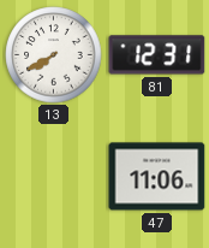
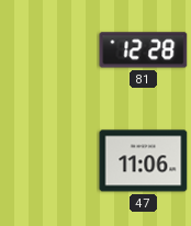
13: 7:40 -> none (54, 55)
81: 12:31 -> 12:28 (144, 50)
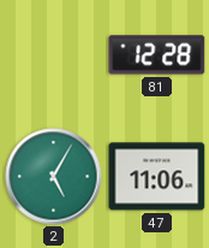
2: none -> 5:05 (54, 177)
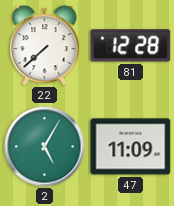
22: none -> 7:38 (45, 46)
47: 11:06 -> 11:09 (131, 147)
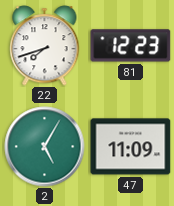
22: 7:38 -> 7:42 (45, 46)
81: 12:28 -> 12:23 (131, 46)
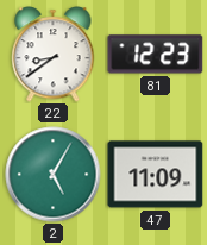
22: 7:42 -> 8:39 (54, 55)
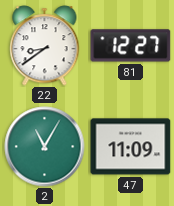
81: 12:23 -> 12:27 (131, 46)
2: 5:05 -> 11:05 (45, 147)
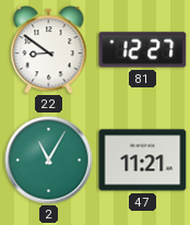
22: 8:39 -> 8:51 (49, 50)
47: 11:09 -> 11:21 (143, 161)
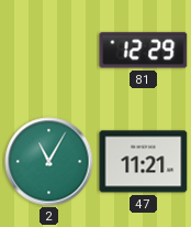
22: 8:51 -> none (49, 50)
81: 12:27 -> 12:29 (144, 51)
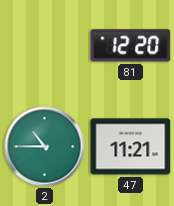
81: 12:29 -> 12:20 (131, 46)
2: 11:05 -> 10:45 (45, 147)
